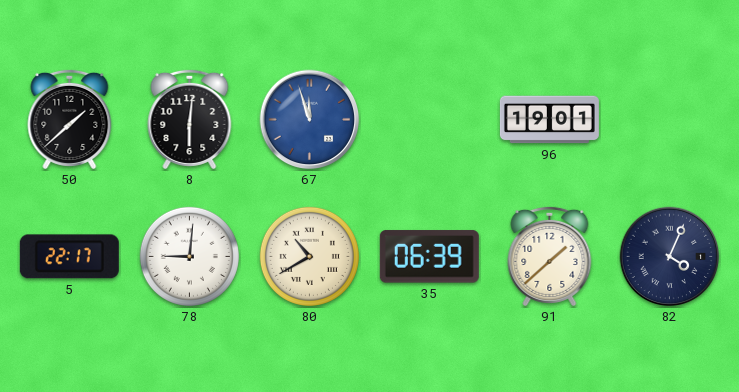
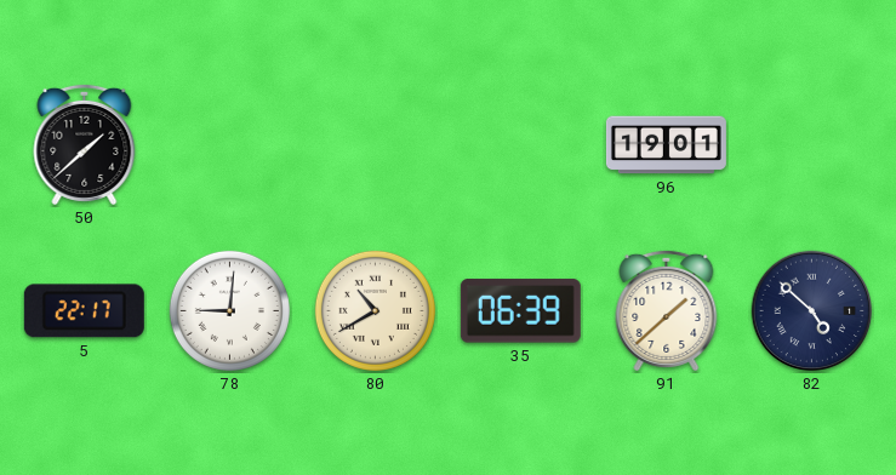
8: 6:01 -> none (190, 119)
67: 11:57 -> none (310, 120)
82: 4:04 -> 4:52 (812, 311)
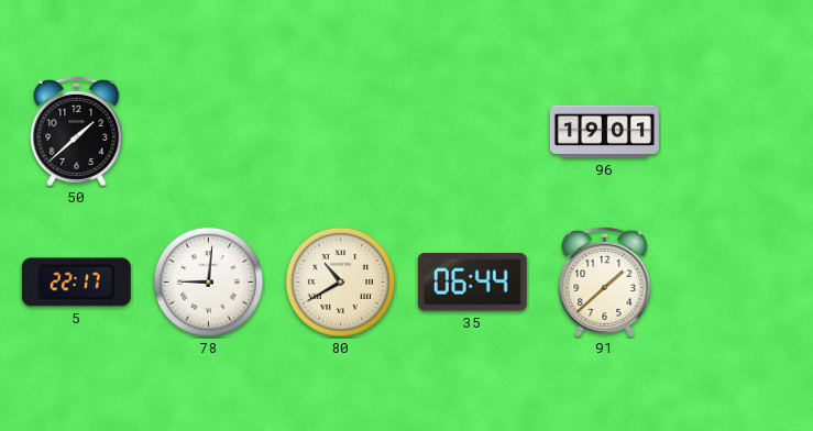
35: 06:39 -> 06:44 (472, 283)
82: 4:52 -> none (812, 311)
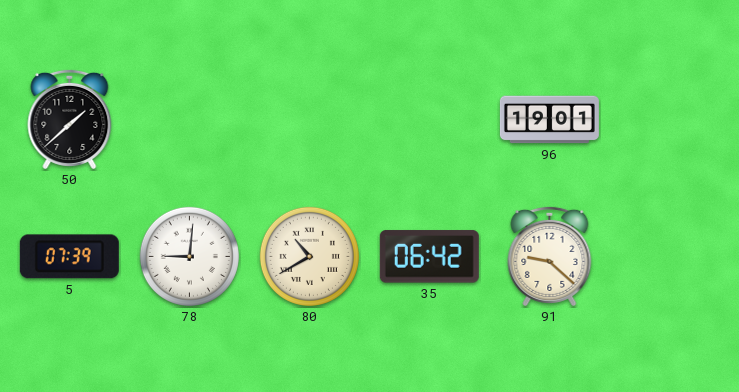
5: 22:17 -> 07:39 (69, 257)
35: 06:44 -> 06:42 (429, 257)
91: 1:38 -> 9:22 (550, 256)
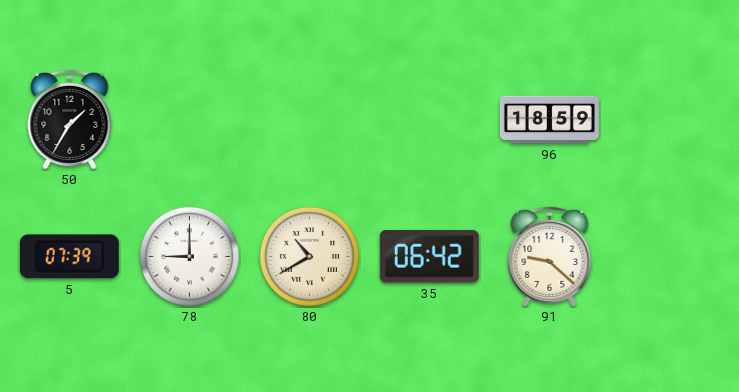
50: 1:38 -> 1:35 (70, 119)
96: 19:01 -> 18:59 (549, 120)
78: 9:01 -> 9:00 (189, 256)
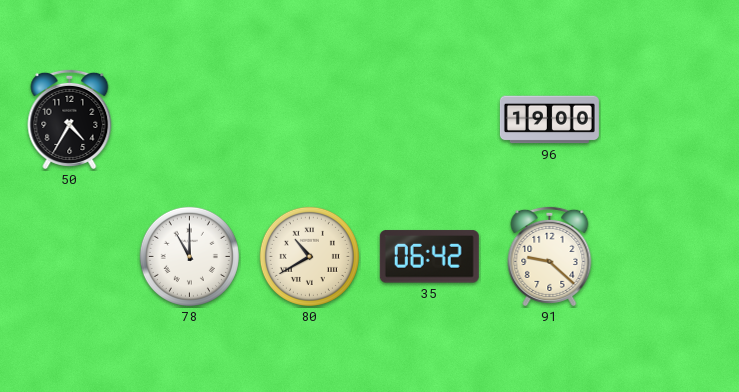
50: 1:35 -> 4:35 (70, 119)
96: 18:59 -> 19:00 (549, 120)
5: 07:39 -> none (69, 257)
78: 9:00 -> 11:00 (189, 256)
